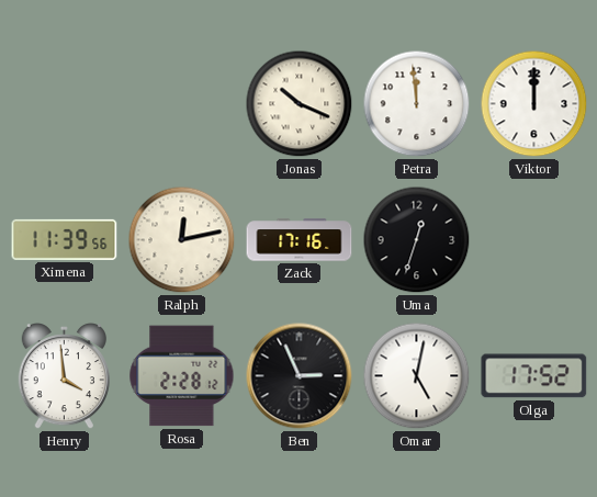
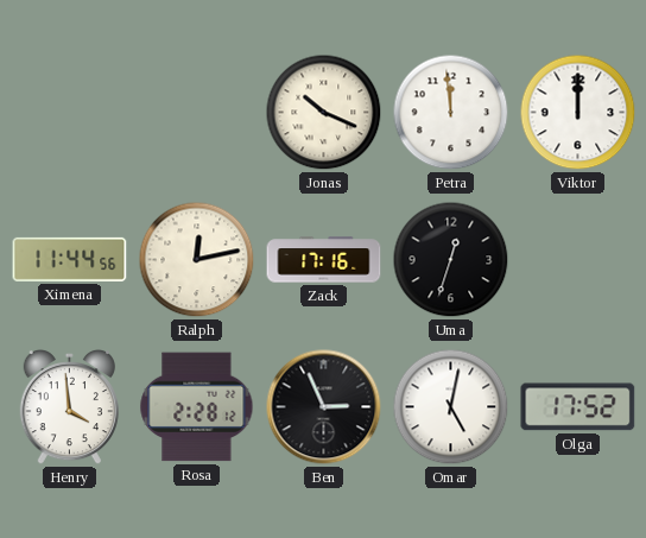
Ximena: 11:39 -> 11:44 (70, 259)
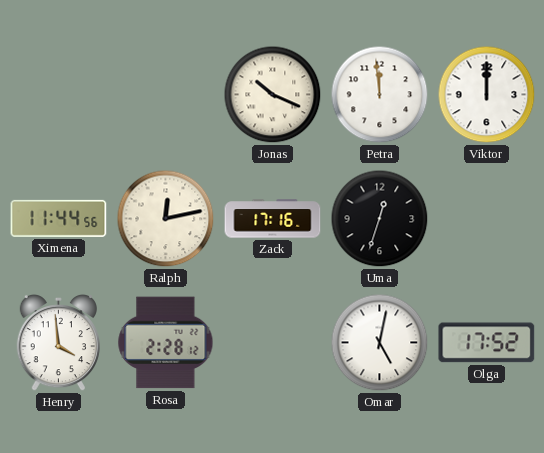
Ben: 2:56 -> none (324, 407)
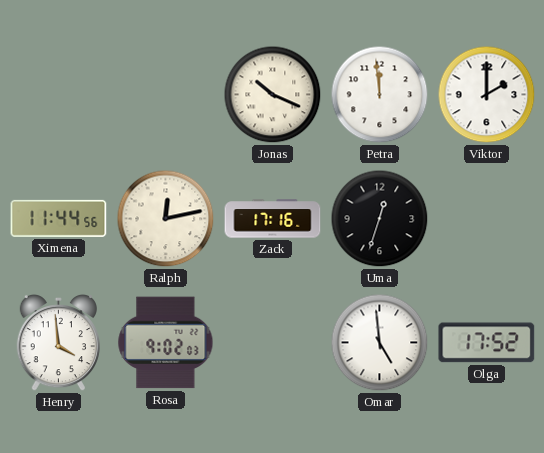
Viktor: 12:00 -> 2:00 (487, 95)
Rosa: 2:28 -> 9:02 (166, 343)
Omar: 5:02 -> 4:59 (380, 343)
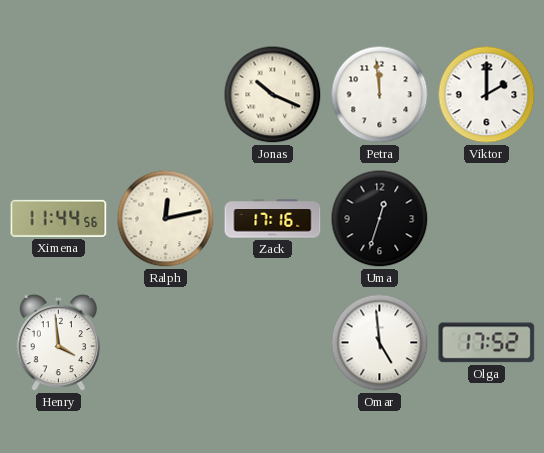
Rosa: 9:02 -> none (166, 343)
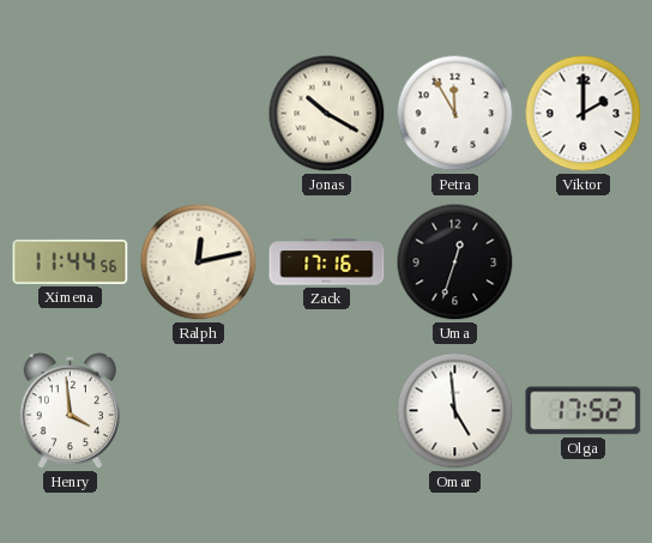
Jonas: 10:19 -> 10:20 (327, 114)
Petra: 11:59 -> 11:55 (455, 114)
